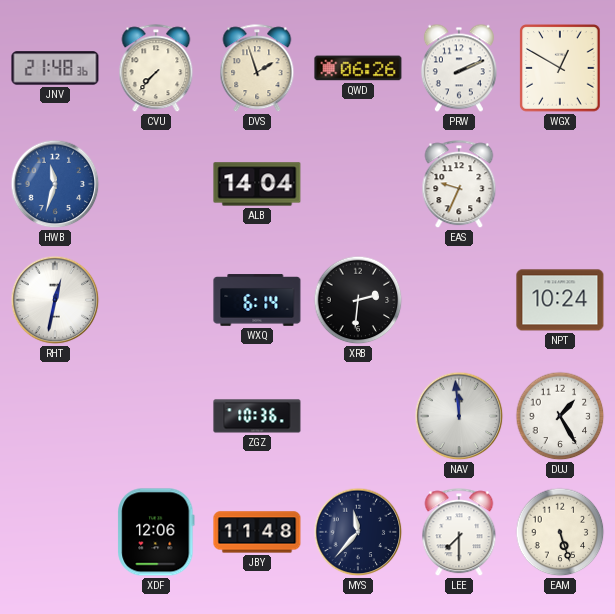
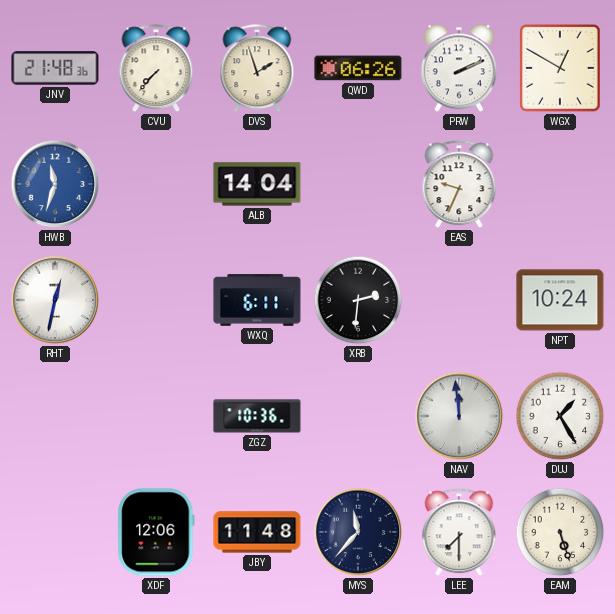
WXQ: 6:14 -> 6:11 (257, 300)
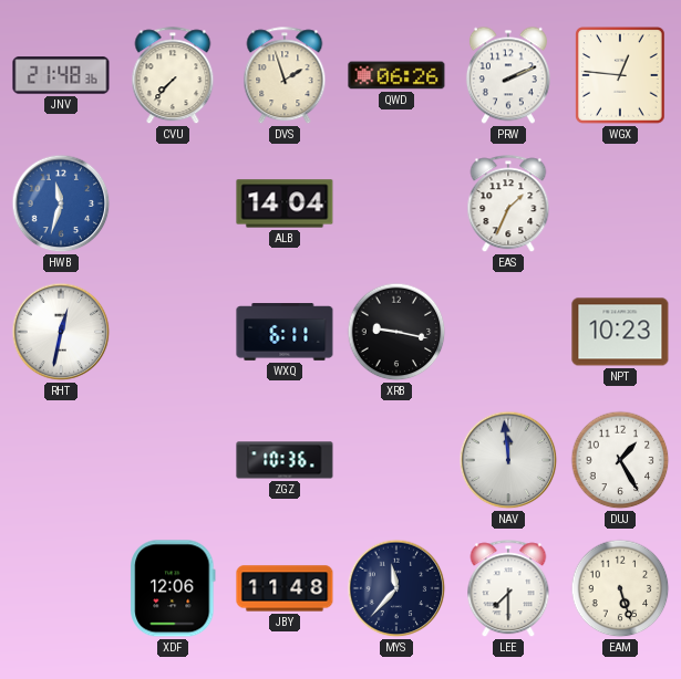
WGX: 12:50 -> 12:46 (620, 75)
EAS: 9:34 -> 1:34 (508, 205)
XRB: 2:31 -> 9:17 (396, 332)
NPT: 10:24 -> 10:23 (620, 332)
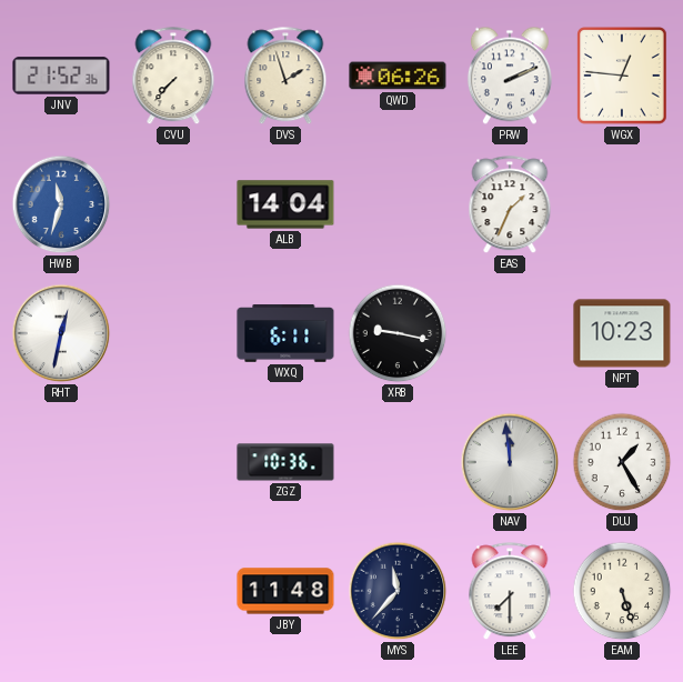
JNV: 21:48 -> 21:52 (61, 76)
XDF: 12:06 -> none (173, 588)
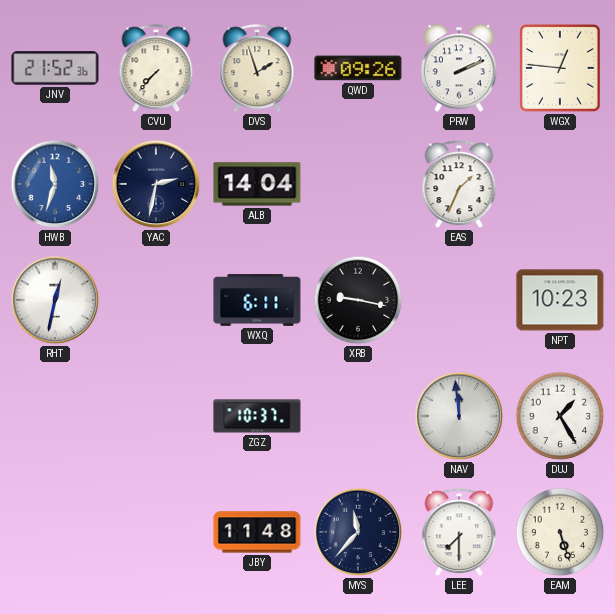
QWD: 06:26 -> 09:26 (358, 68)
YAC: none -> 2:32 (156, 184)
ZGZ: 10:36 -> 10:37 (257, 416)
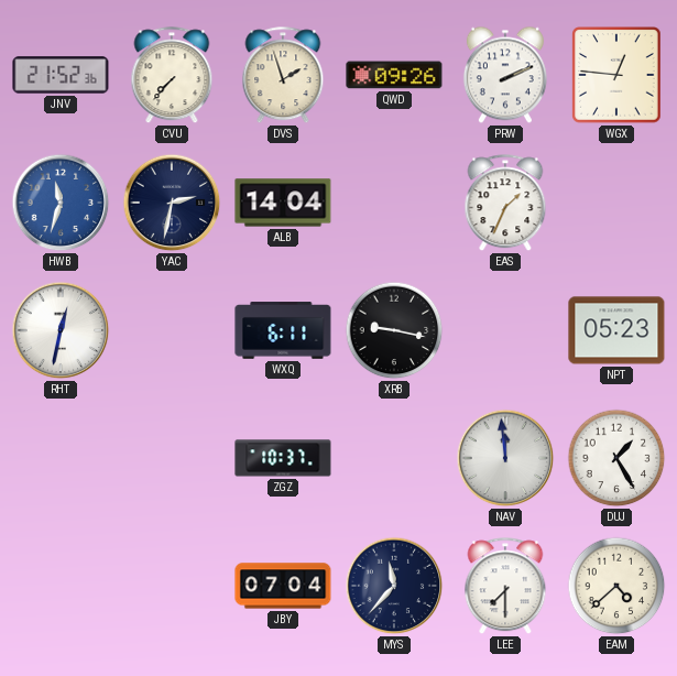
NPT: 10:23 -> 05:23 (616, 330)
JBY: 11:48 -> 07:04 (283, 586)
EAM: 5:27 -> 4:38 (616, 586)
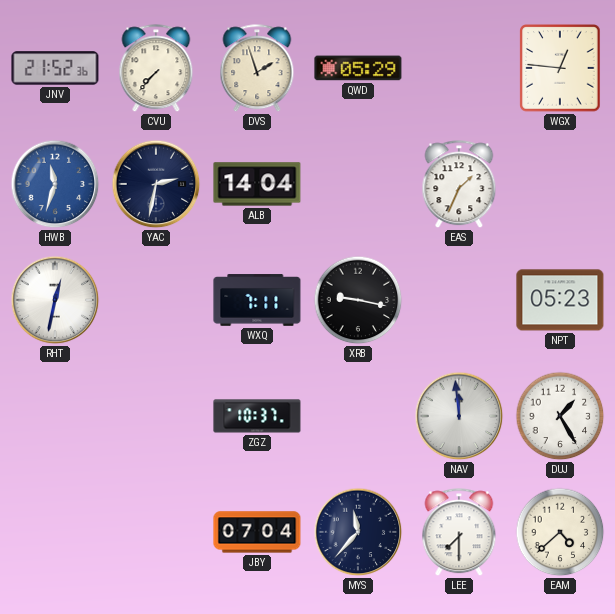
QWD: 09:26 -> 05:29 (358, 68)
PRW: 2:11 -> none (505, 75)
WXQ: 6:11 -> 7:11 (257, 300)
